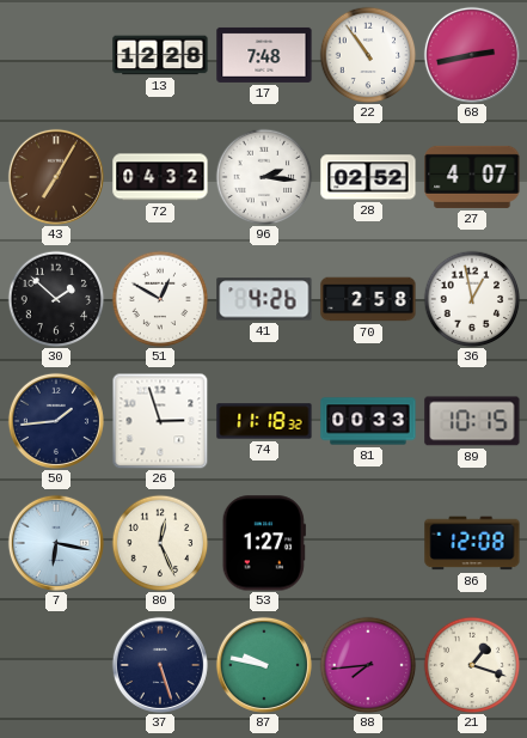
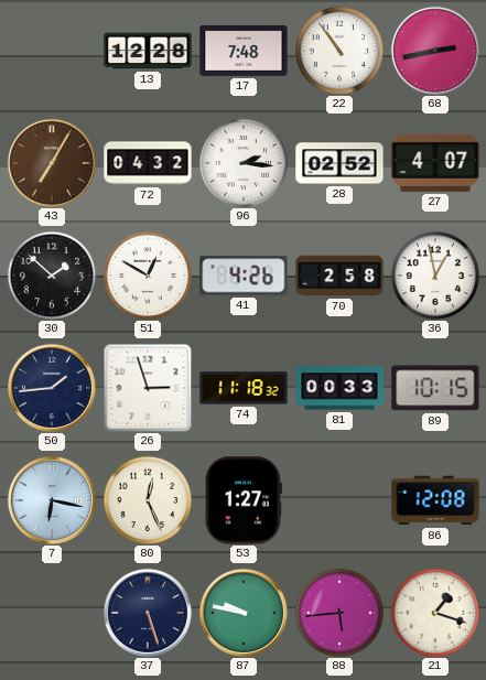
88: 7:44 -> 5:44 (339, 613)
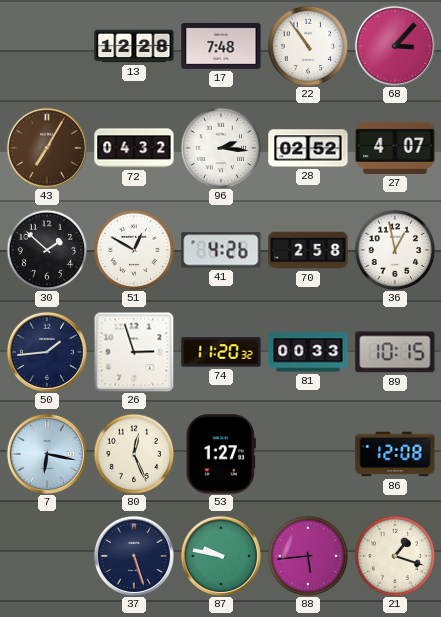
68: 2:43 -> 3:07 (395, 46)
74: 11:18 -> 11:20 (221, 352)
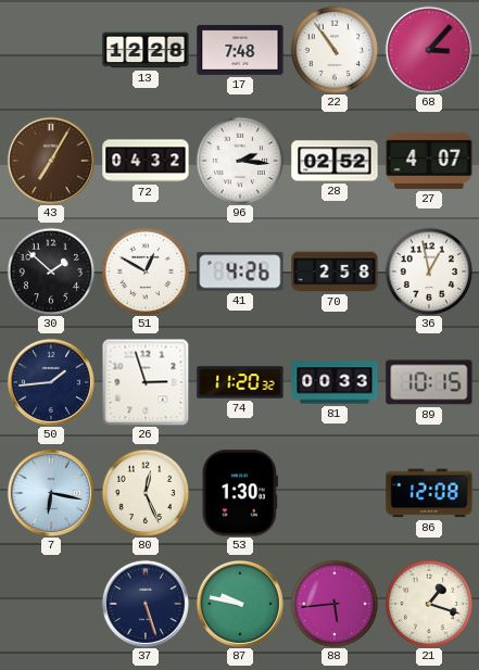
53: 1:27 -> 1:30 (240, 493)
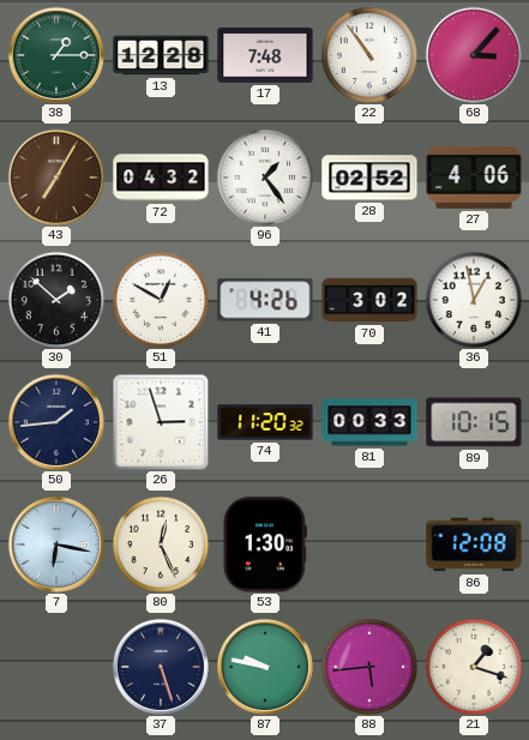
38: none -> 1:15 (56, 55)
96: 2:16 -> 1:24 (265, 178)
27: 4:07 -> 4:06 (474, 178)
70: 2:58 -> 3:02 (369, 300)
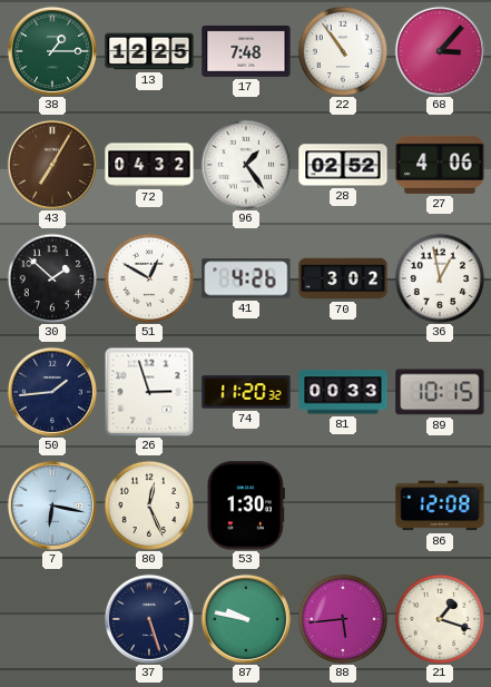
13: 12:28 -> 12:25 (149, 51)
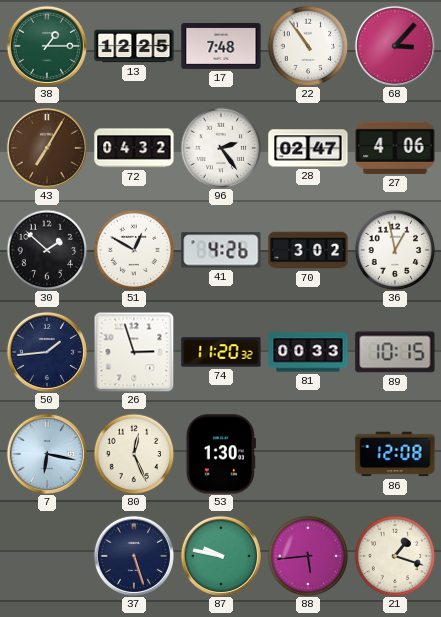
96: 1:24 -> 2:24 (221, 148)
28: 02:52 -> 02:47 (308, 148)
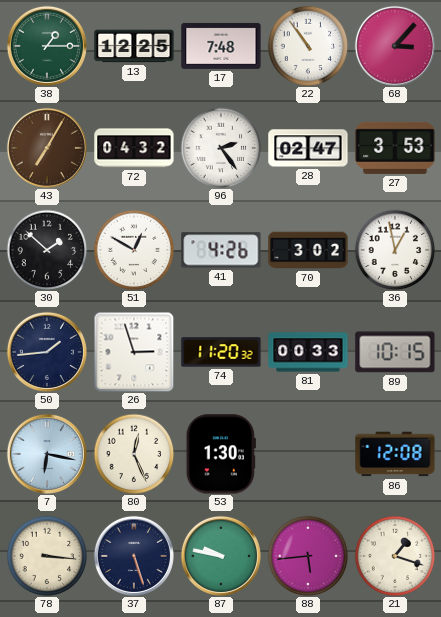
27: 4:06 -> 3:53 (395, 148)
78: none -> 3:16 (47, 556)
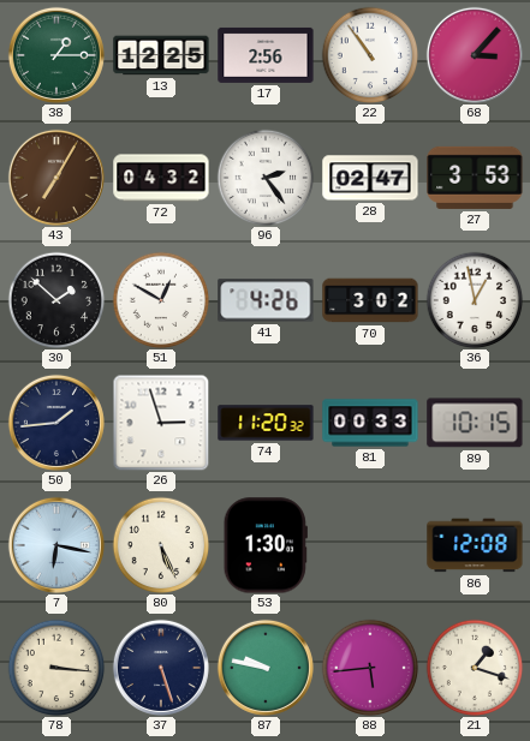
17: 7:48 -> 2:56 (266, 55)
80: 12:26 -> 5:26 (161, 545)
